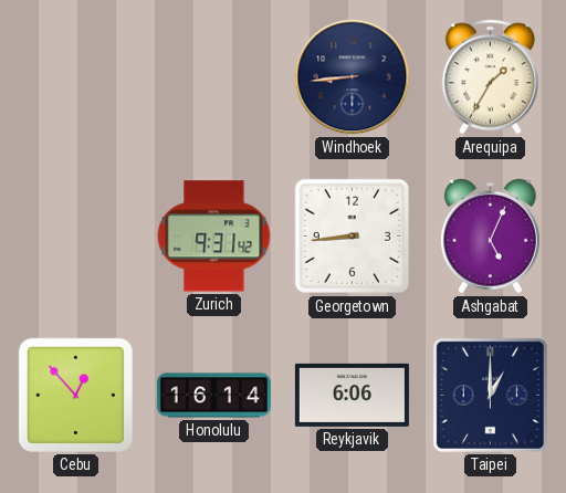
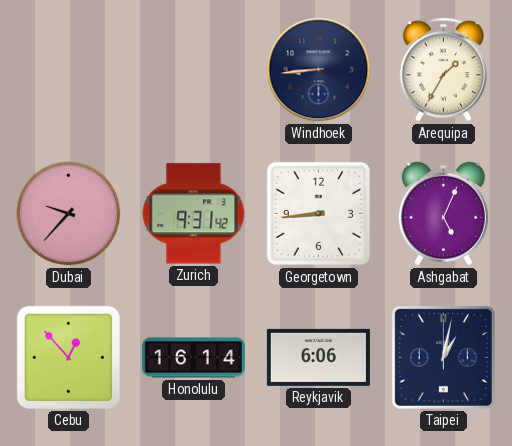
Dubai: none -> 9:37 (69, 214)
Taipei: 1:00 -> 1:02 (443, 357)
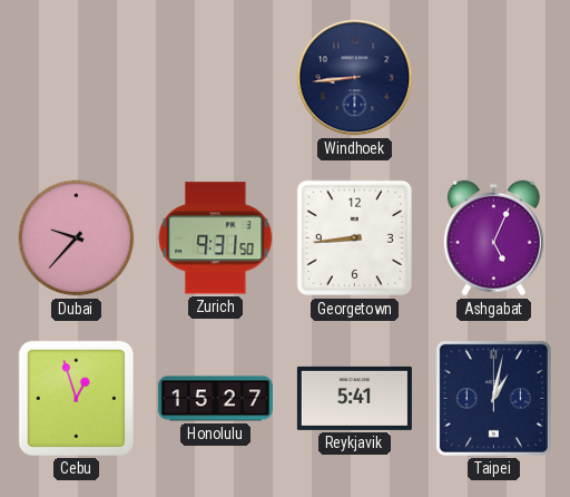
Arequipa: 1:35 -> none (443, 70)
Zurich: 9:31:42 -> 9:31:50 (216, 238)
Cebu: 12:53 -> 12:57 (76, 398)
Honolulu: 16:14 -> 15:27 (215, 399)
Reykjavik: 6:06 -> 5:41 (354, 398)
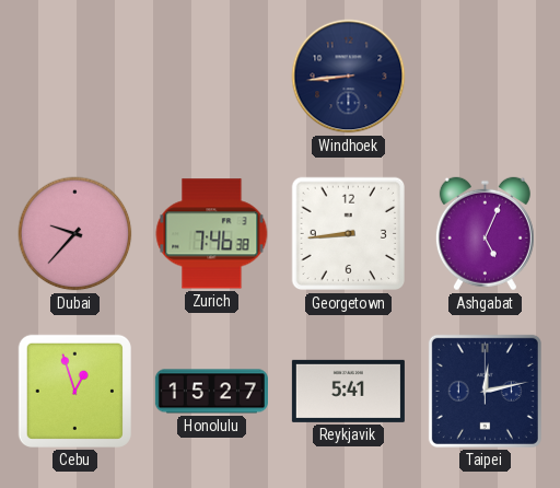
Zurich: 9:31 -> 7:46 (212, 234)
Taipei: 1:02 -> 12:13 (485, 391)
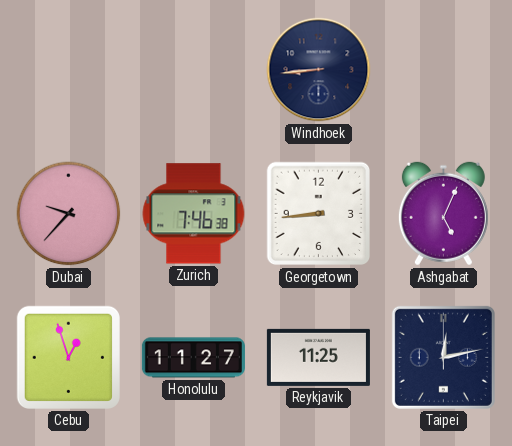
Honolulu: 15:27 -> 11:27 (193, 358)
Reykjavik: 5:41 -> 11:25 (318, 357)
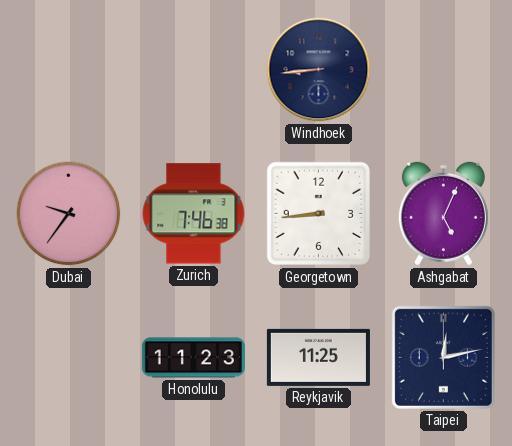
Dubai: 9:37 -> 9:36 (69, 214)
Cebu: 12:57 -> none (68, 357)
Honolulu: 11:27 -> 11:23 (193, 358)
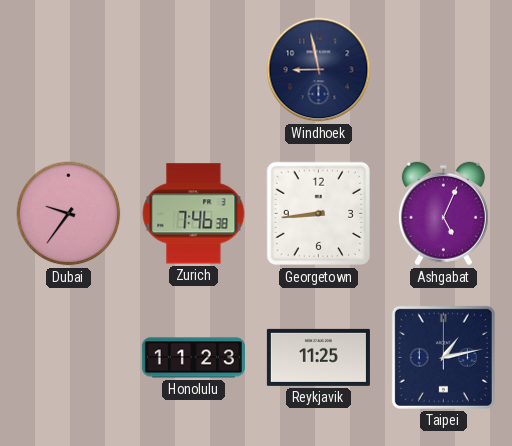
Windhoek: 8:44 -> 8:58 (319, 70)
Taipei: 12:13 -> 1:13 (443, 357)
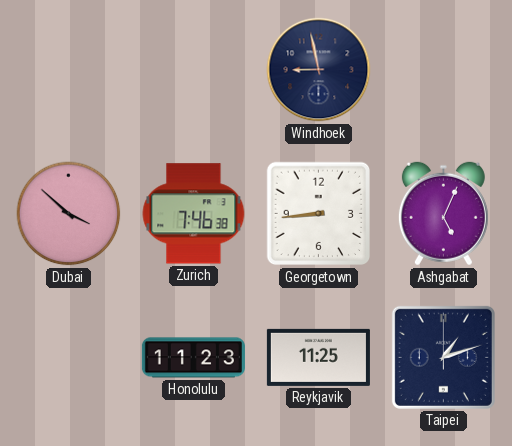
Dubai: 9:36 -> 3:52 (69, 214)
Taipei: 1:13 -> 1:12 (443, 357)
